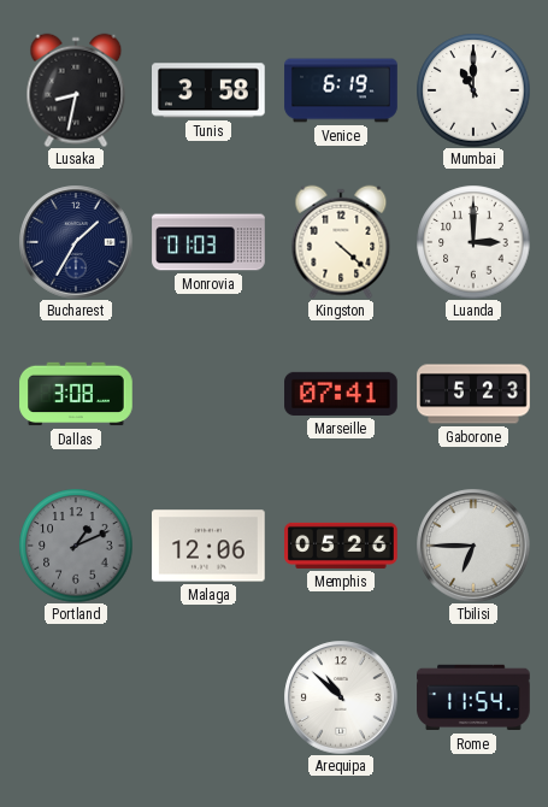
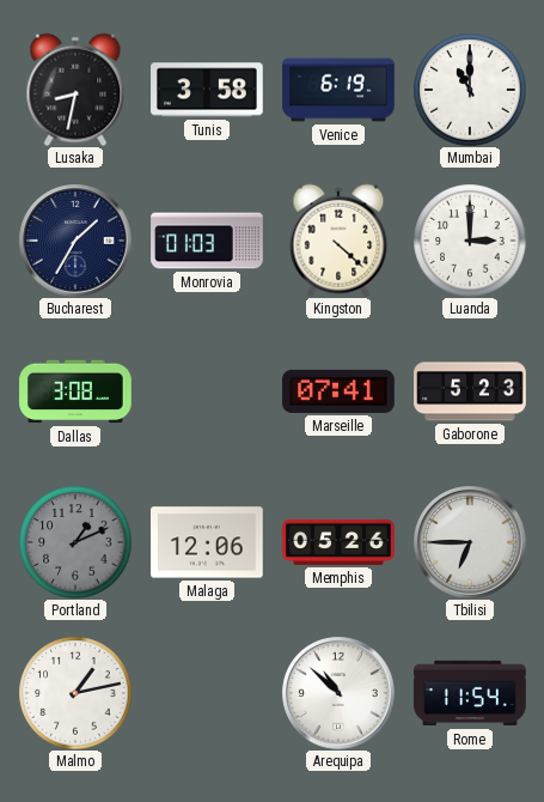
Malmo: none -> 1:13 (75, 693)
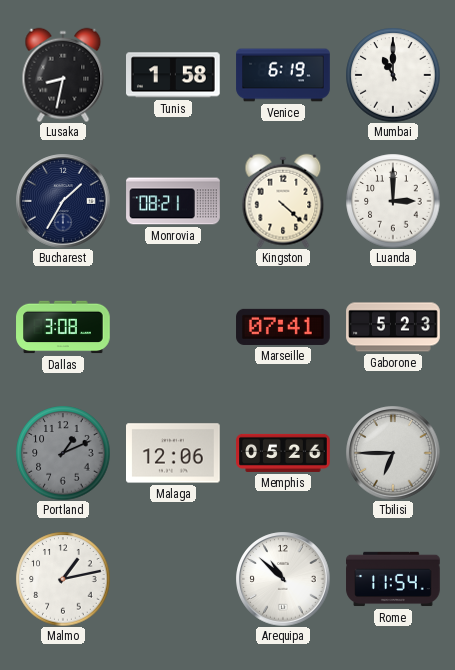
Tunis: 3:58 -> 1:58 (174, 75)
Monrovia: 01:03 -> 08:21 (173, 201)
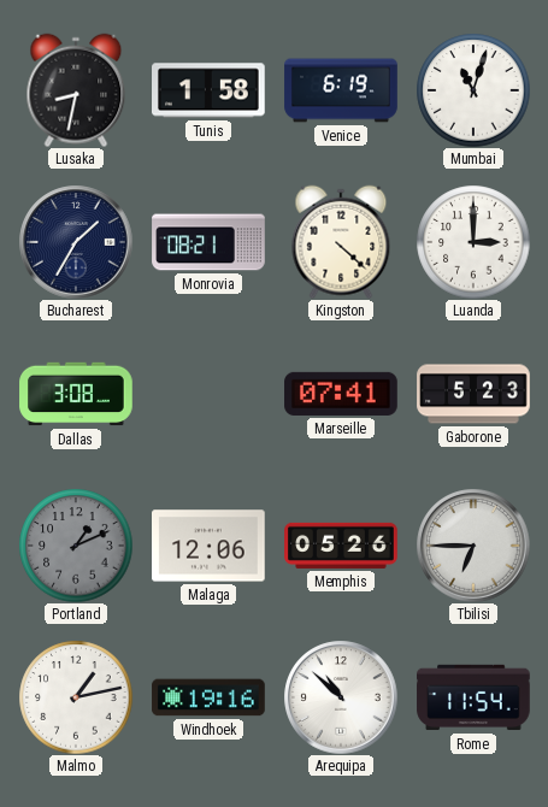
Mumbai: 11:00 -> 11:03 (473, 90)
Windhoek: none -> 19:16 (208, 697)
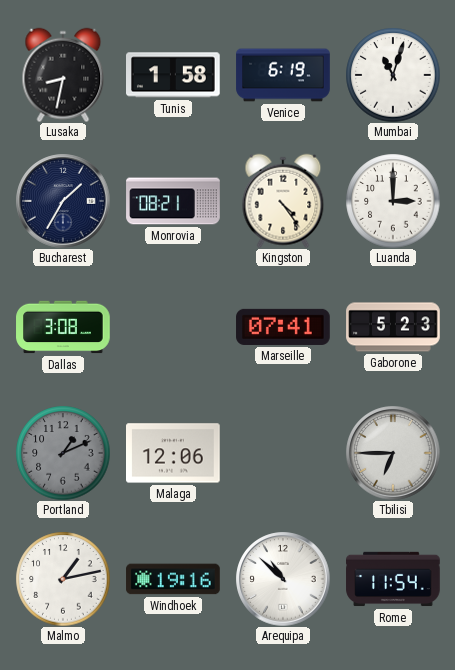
Kingston: 4:22 -> 4:24 (283, 201)
Memphis: 05:26 -> none (341, 546)
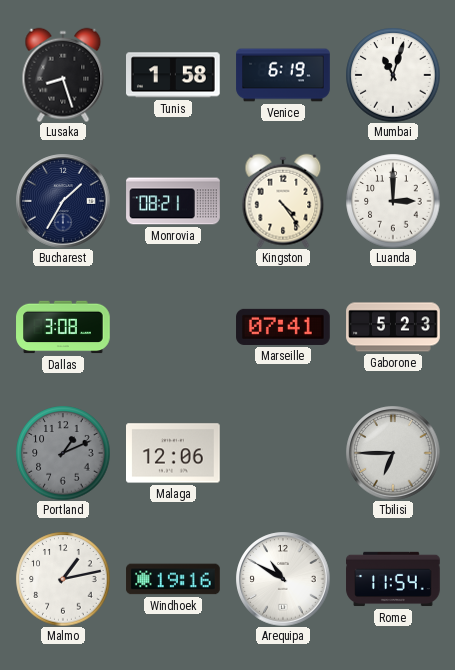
Lusaka: 8:32 -> 8:27 (63, 75)
Arequipa: 10:52 -> 10:50 (283, 579)
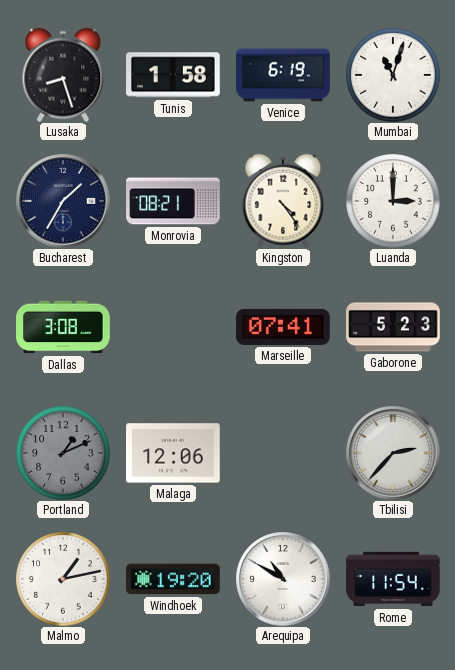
Tbilisi: 6:45 -> 2:37 (393, 453)
Windhoek: 19:16 -> 19:20 (173, 579)
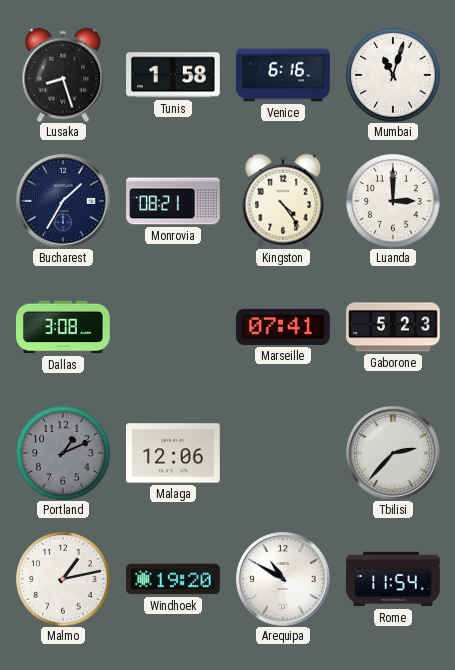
Venice: 6:19 -> 6:16 (283, 75)
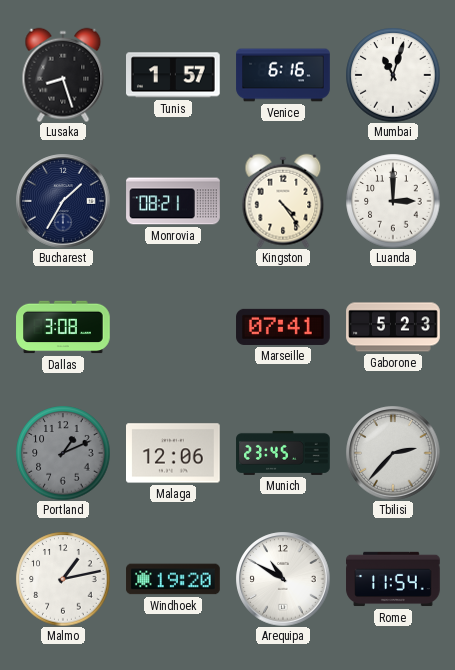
Tunis: 1:58 -> 1:57 (174, 75)
Munich: none -> 23:45 (283, 453)
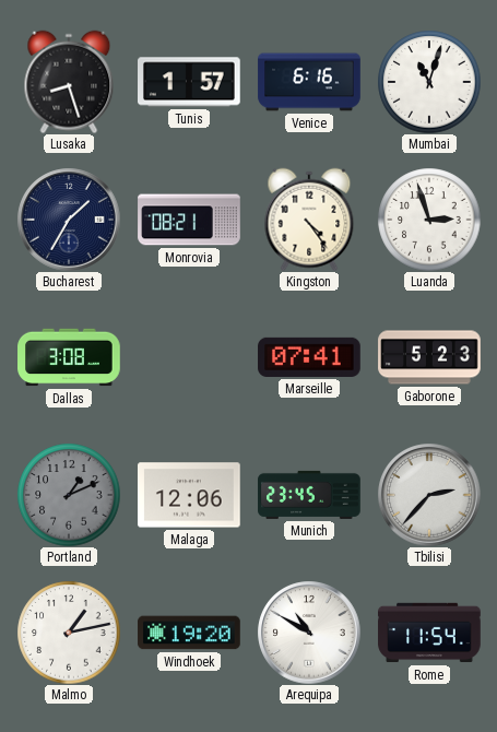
Luanda: 3:00 -> 2:57 (429, 220)
